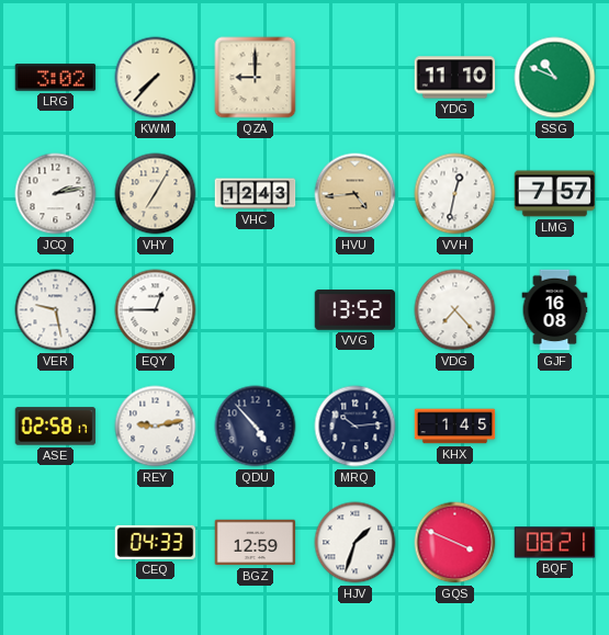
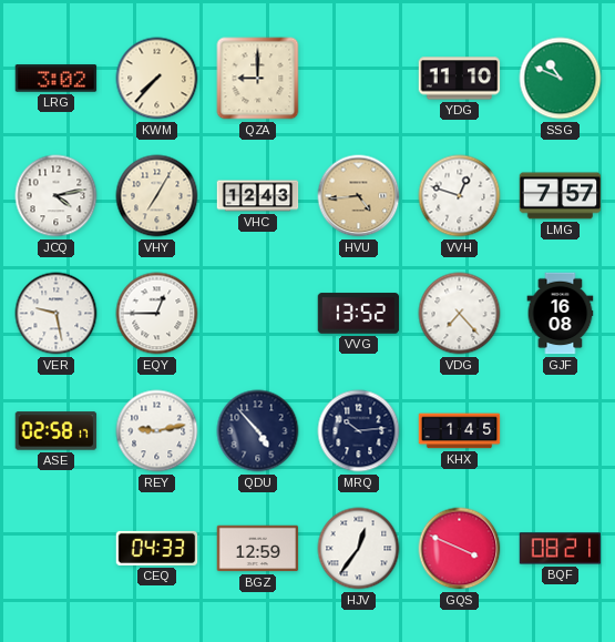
JCQ: 2:13 -> 4:13 (57, 196)
VVH: 12:32 -> 12:48 (460, 196)
HJV: 1:33 -> 12:36 (359, 549)
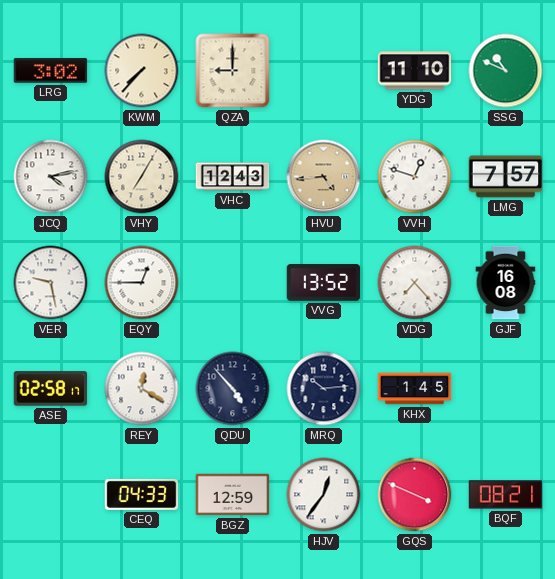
REY: 9:13 -> 12:20 (142, 389)
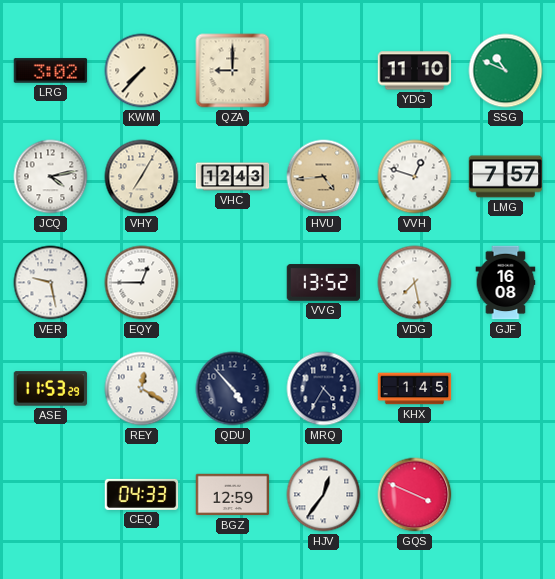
VDG: 7:23 -> 7:28 (415, 283)
ASE: 02:58 -> 11:53 (51, 389)
MRQ: 10:14 -> 4:35 (324, 389)
BQF: 08:21 -> none (506, 495)
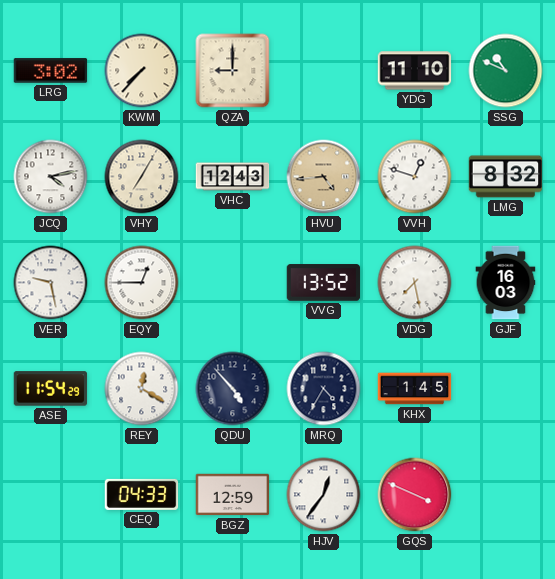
LMG: 7:57 -> 8:32 (506, 177)
GJF: 16:08 -> 16:03 (506, 283)
ASE: 11:53 -> 11:54 (51, 389)
